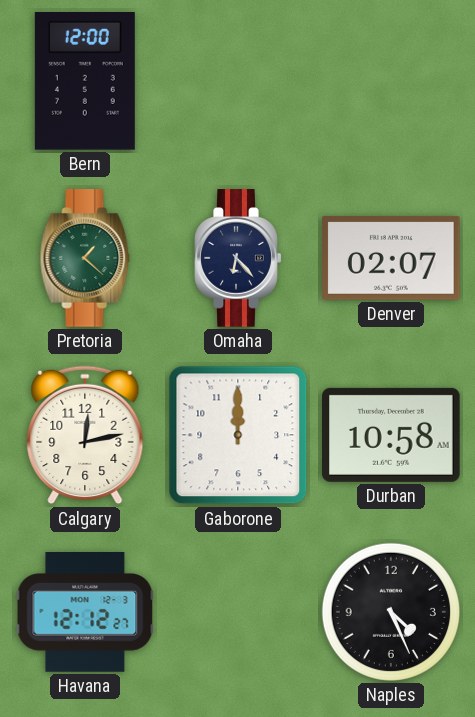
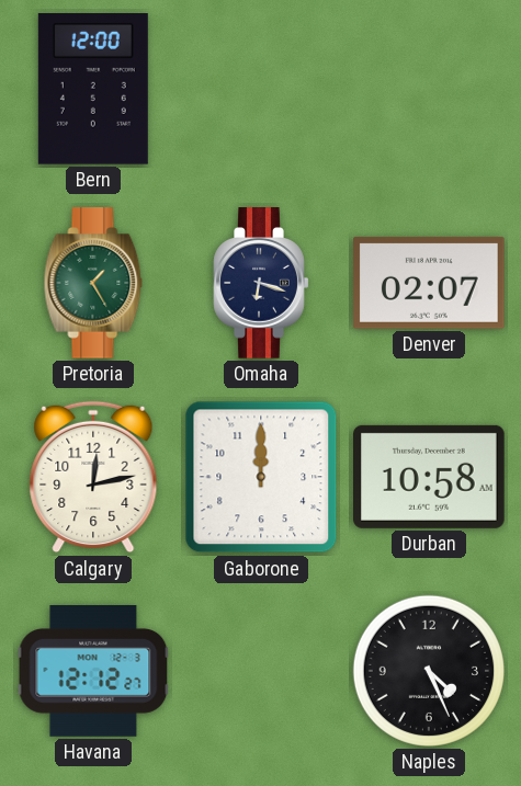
Pretoria: 1:22 -> 1:25 (93, 283)
Omaha: 6:23 -> 6:18 (261, 283)
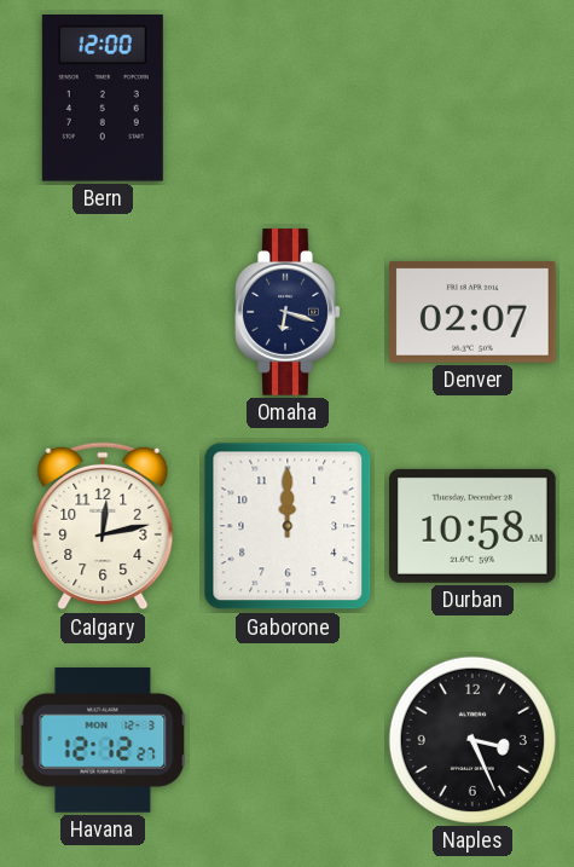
Pretoria: 1:25 -> none (93, 283)
Naples: 4:26 -> 3:26 (472, 740)
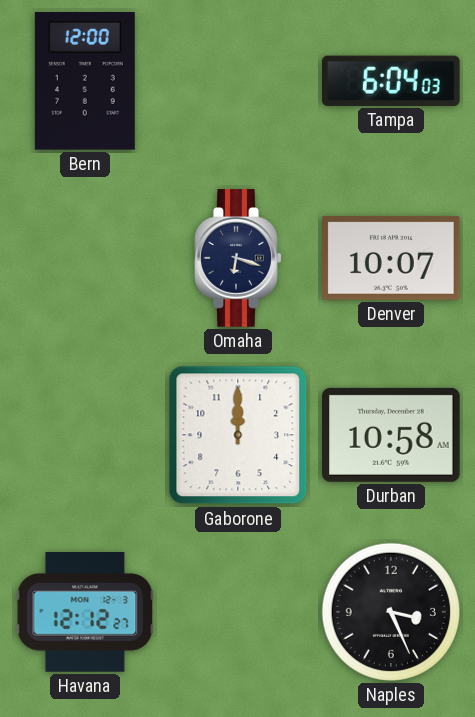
Tampa: none -> 6:04 (391, 81)
Denver: 02:07 -> 10:07 (391, 258)
Calgary: 12:13 -> none (103, 526)
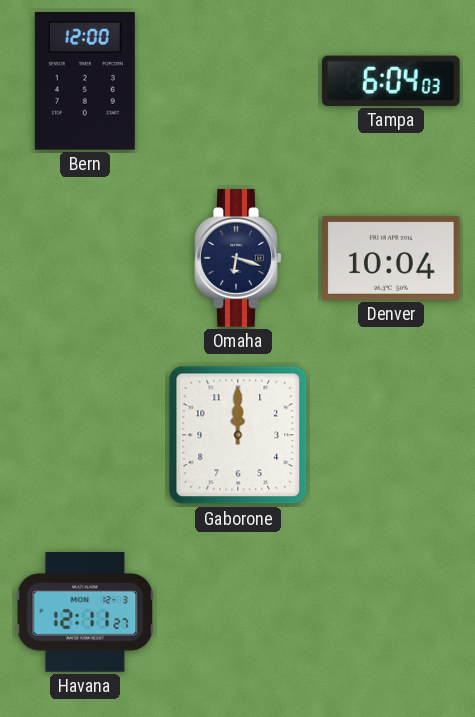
Denver: 10:07 -> 10:04 (391, 258)
Durban: 10:58 -> none (392, 435)
Havana: 12:12 -> 12:11 (85, 612)
Naples: 3:26 -> none (391, 612)
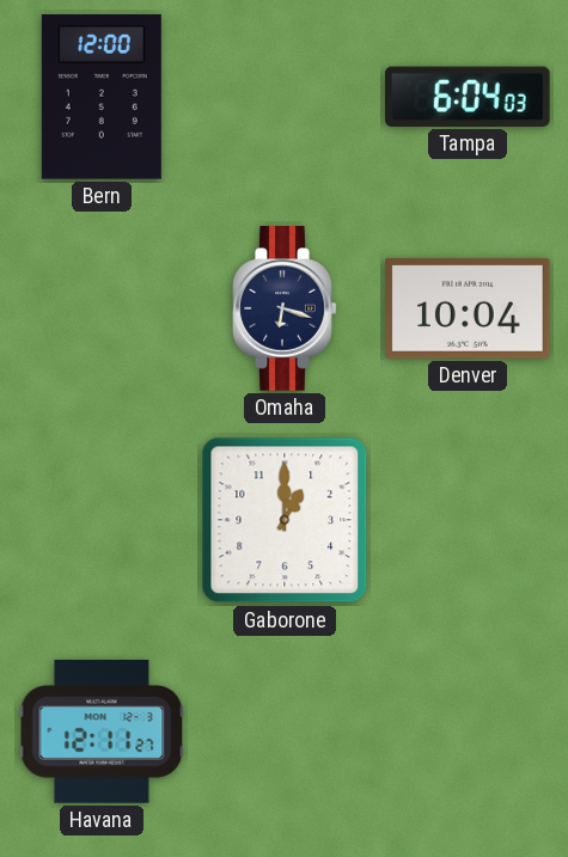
Gaborone: 12:00 -> 1:00 (285, 520)
